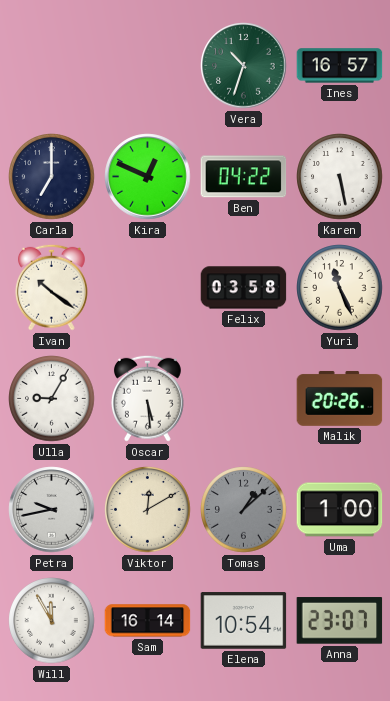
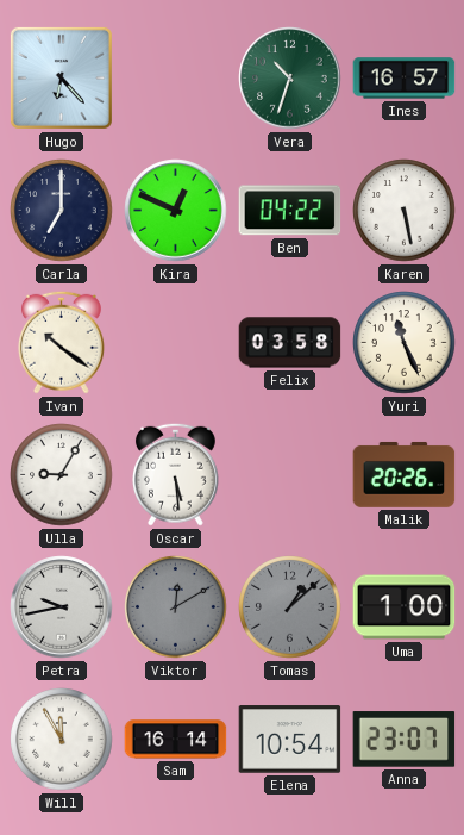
Hugo: none -> 6:23 (61, 77)
Viktor dial: cream -> grey (176, 607)
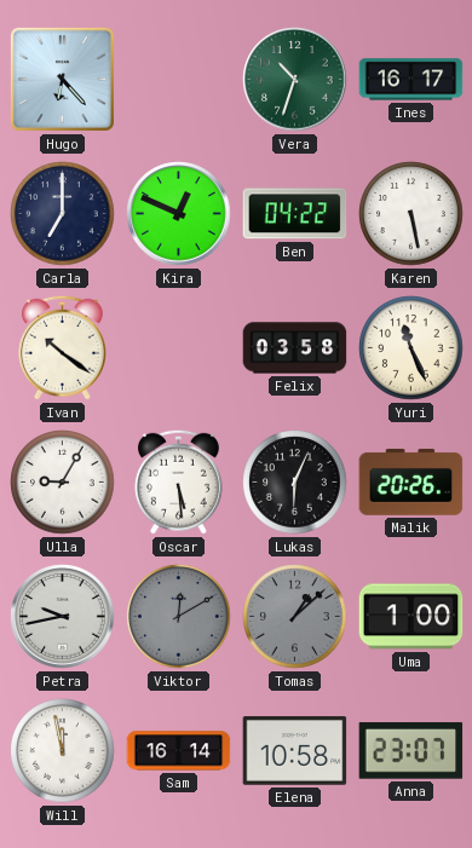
Ines: 16:57 -> 16:17 (411, 80)
Lukas: none -> 6:04 (295, 483)
Will: 11:55 -> 11:58 (63, 751)
Elena: 10:54 -> 10:58 (295, 751)
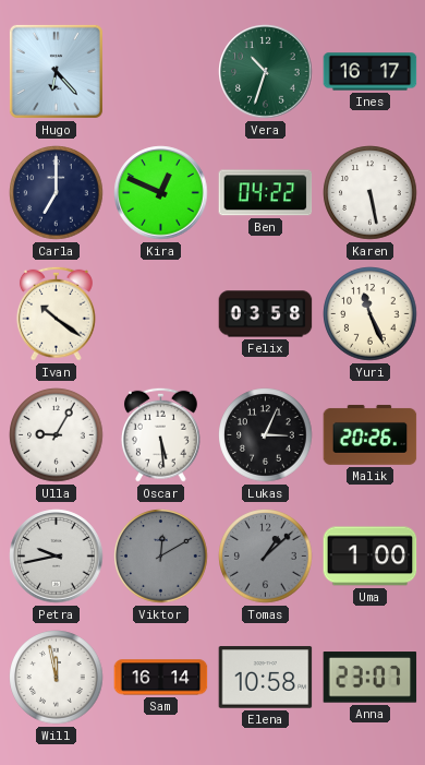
Lukas: 6:04 -> 3:04 (266, 435)
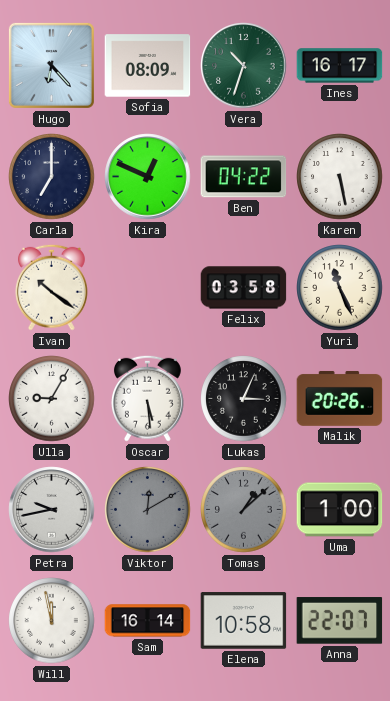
Sofia: none -> 08:09 (148, 66)
Anna: 23:07 -> 22:07 (340, 621)
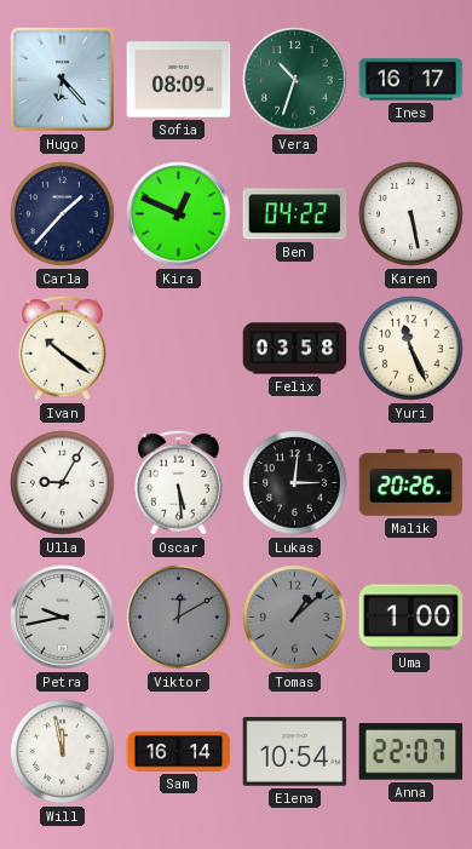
Carla: 7:00 -> 1:37 (63, 214)
Lukas: 3:04 -> 3:01 (295, 483)
Elena: 10:58 -> 10:54 (295, 752)
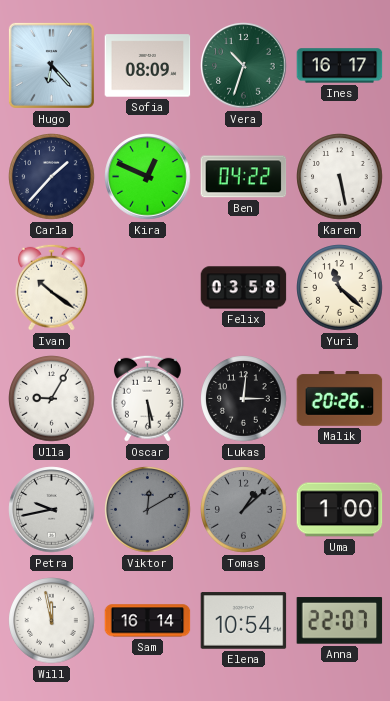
Yuri: 11:26 -> 11:22 (340, 288)
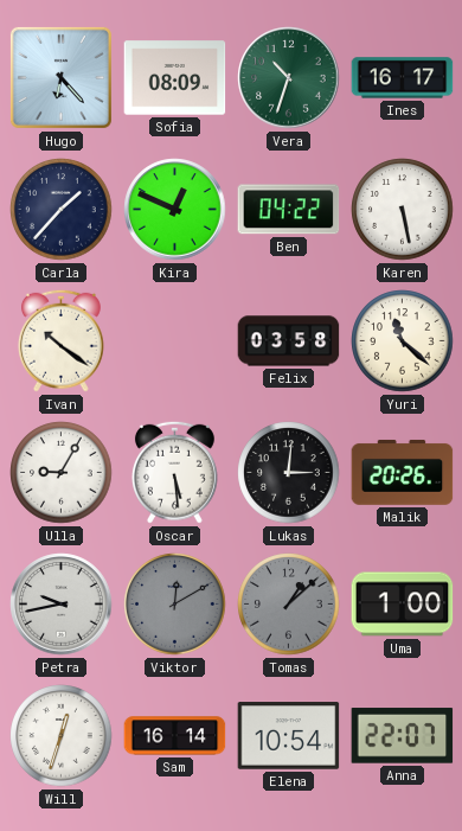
Will: 11:58 -> 12:33 (62, 736)
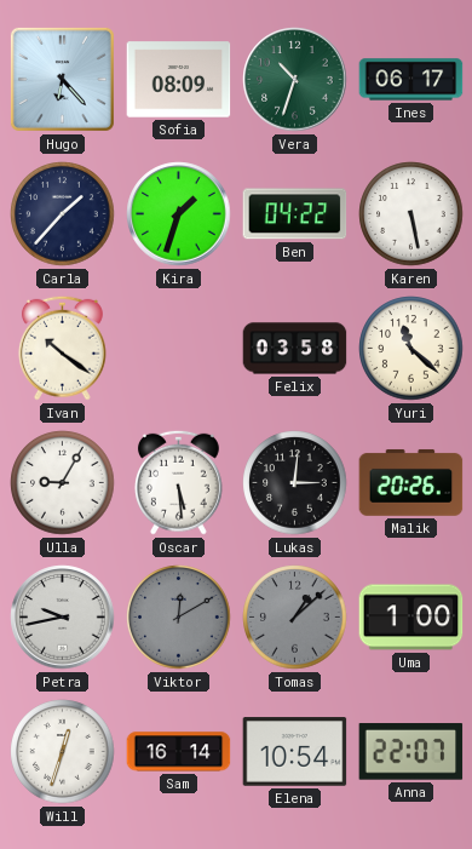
Ines: 16:17 -> 06:17 (411, 80)
Kira: 12:49 -> 1:33 (179, 214)
